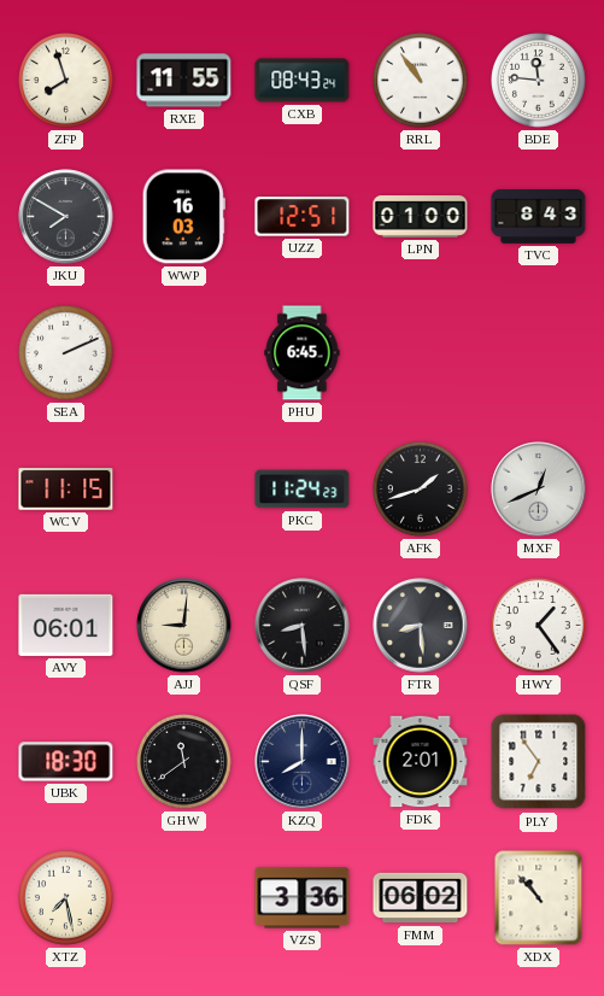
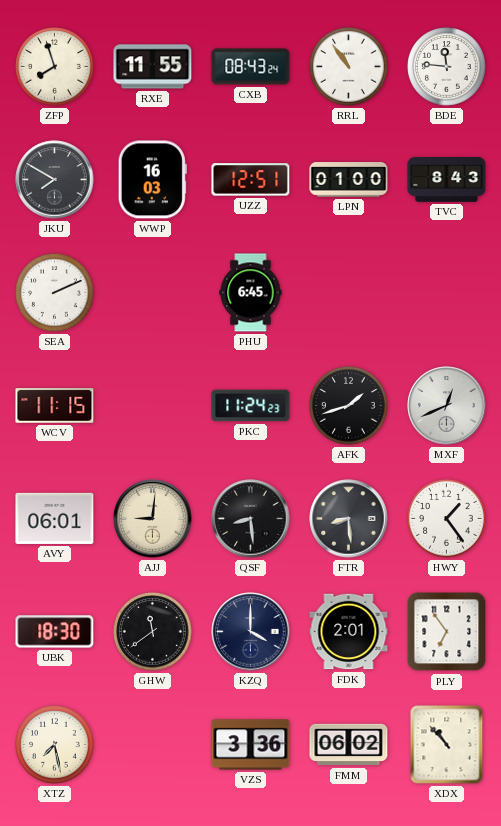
KZQ: 8:00 -> 4:00 (251, 632)
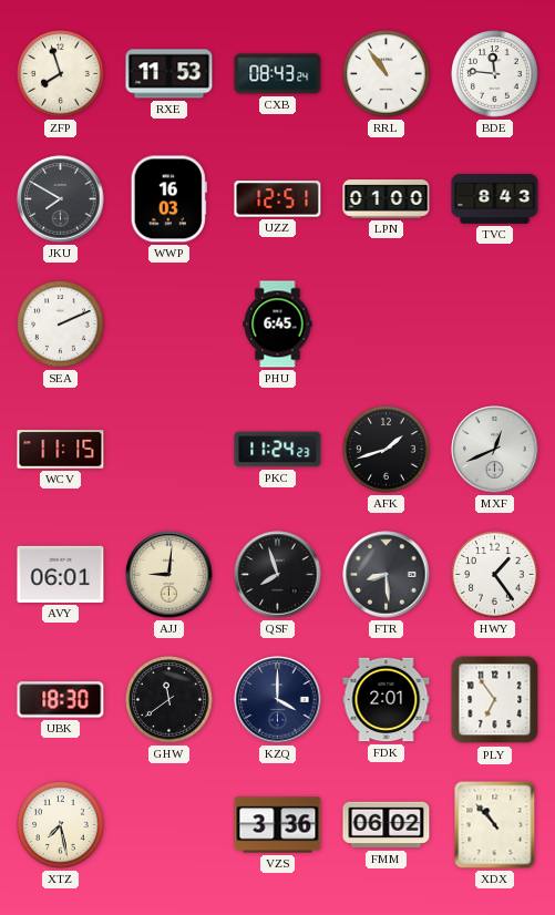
RXE: 11:55 -> 11:53 (169, 74)
QSF: 8:29 -> 7:57 (278, 575)
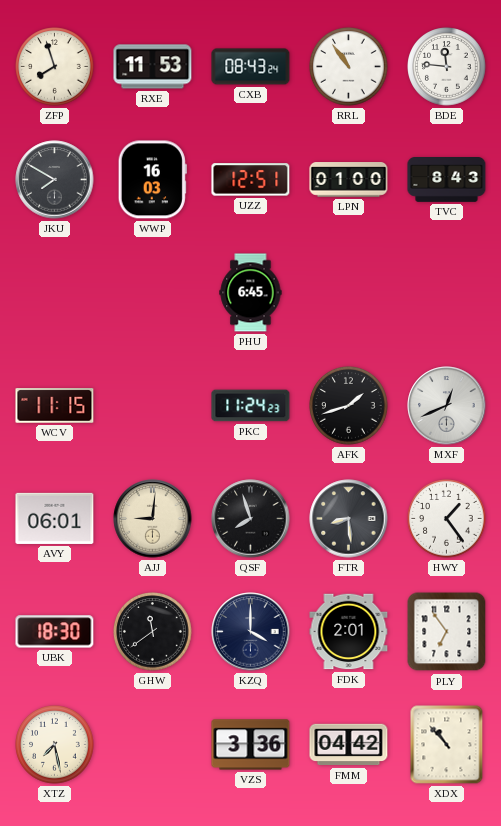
SEA: 2:11 -> none (61, 325)
FMM: 06:02 -> 04:42 (349, 745)
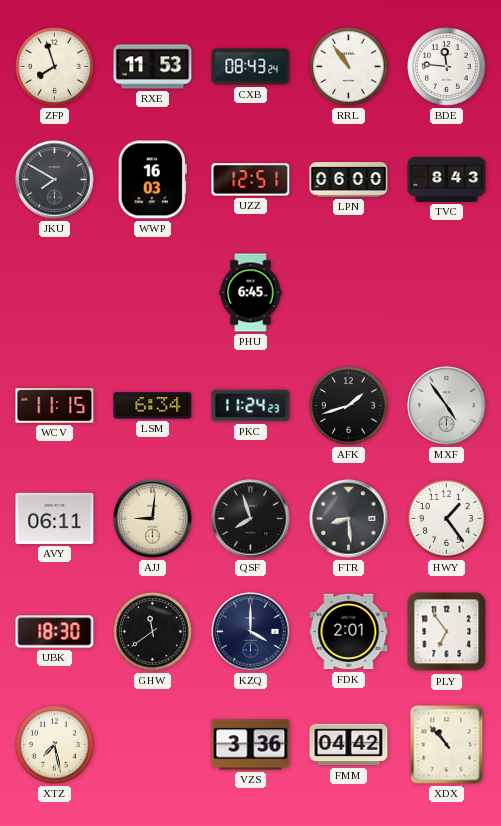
LPN: 01:00 -> 06:00 (349, 180)
LSM: none -> 6:34 (153, 406)
MXF: 12:41 -> 4:54 (447, 406)
AVY: 06:01 -> 06:11 (55, 518)
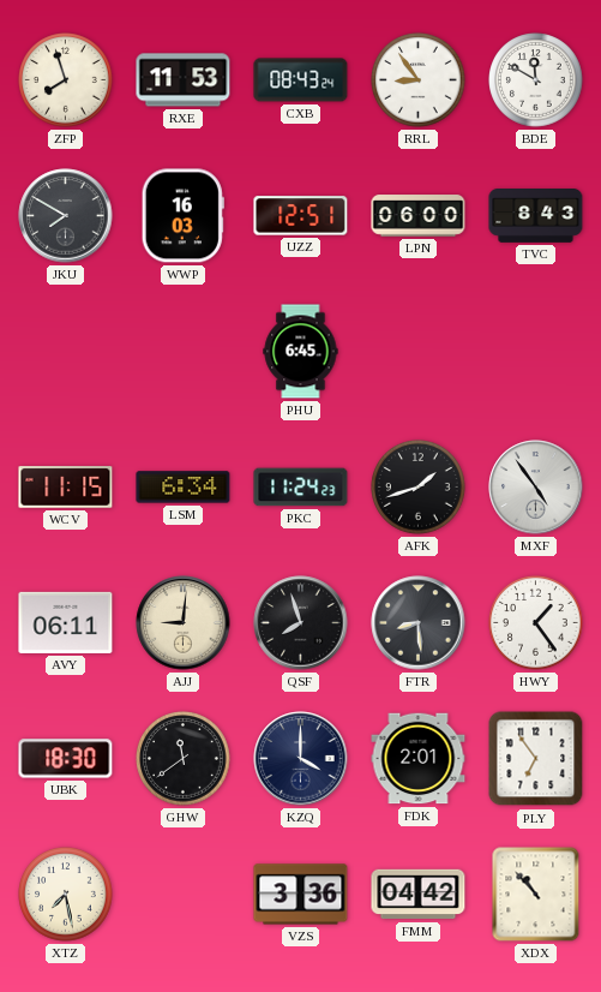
RRL: 10:54 -> 8:54 (419, 80)
BDE: 11:46 -> 11:50 (536, 80)
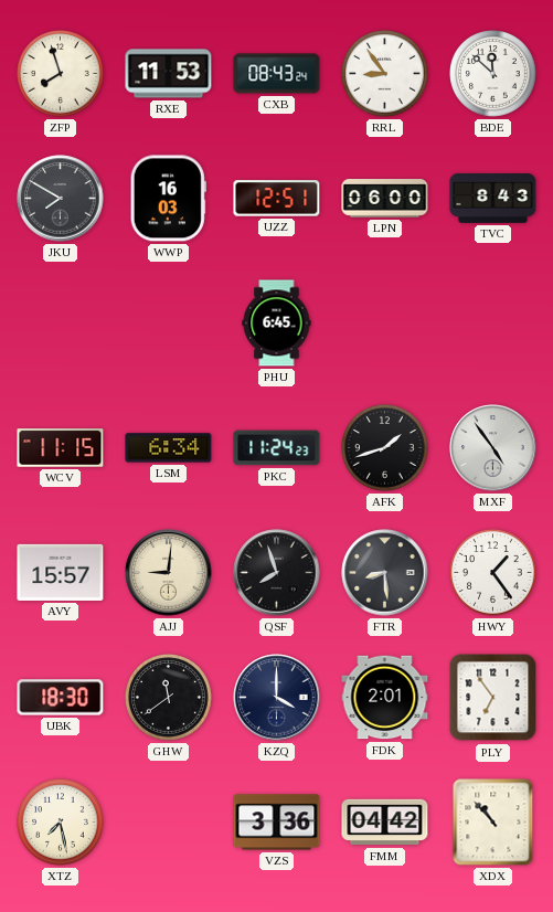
BDE: 11:50 -> 11:52 (493, 74)
AVY: 06:11 -> 15:57 (61, 572)
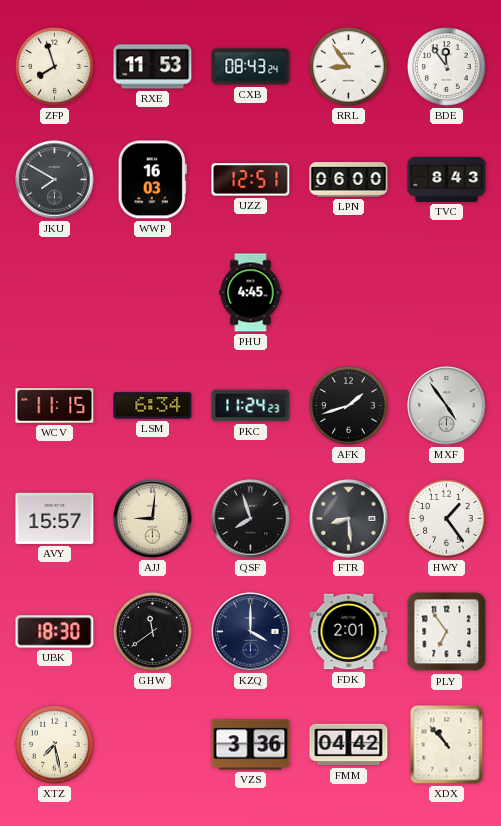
BDE: 11:52 -> 11:54 (447, 67)
PHU: 6:45 -> 4:45 (251, 293)
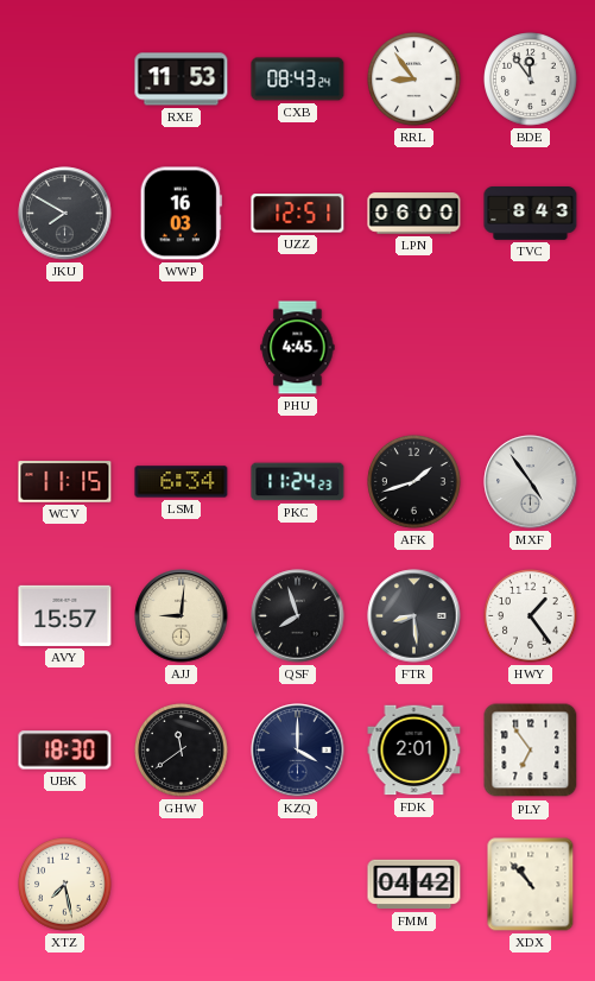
ZFP: 7:57 -> none (55, 67)
VZS: 3:36 -> none (251, 745)
